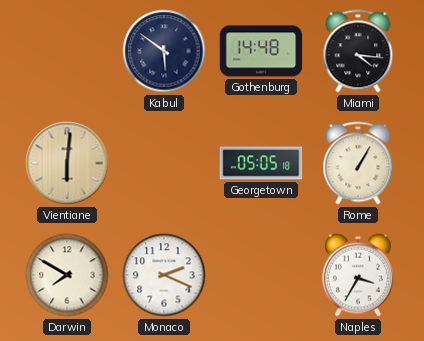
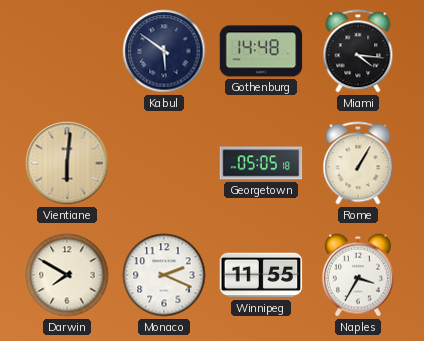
Winnipeg: none -> 11:55 (261, 275)
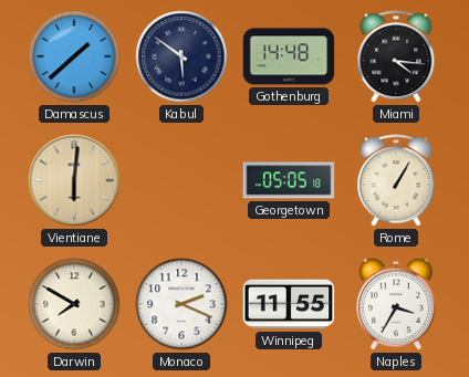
Damascus: none -> 1:38 (74, 56)
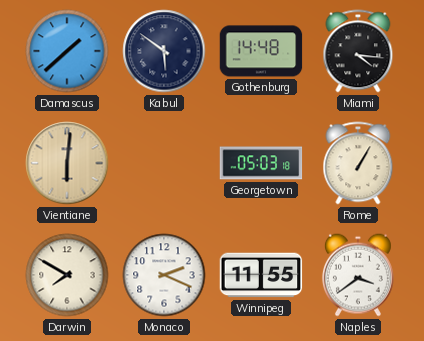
Georgetown: 05:05 -> 05:03 (261, 163)
Naples: 3:35 -> 3:39 (358, 275)
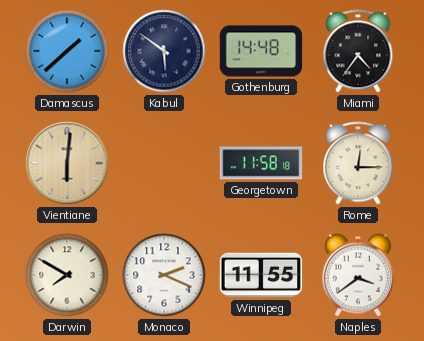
Miami: 4:16 -> 4:36 (358, 51)
Georgetown: 05:03 -> 11:58 (261, 163)
Rome: 1:05 -> 12:15 (358, 163)
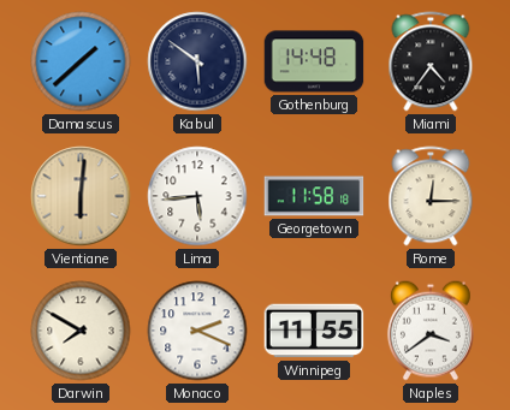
Lima: none -> 5:44 (197, 196)
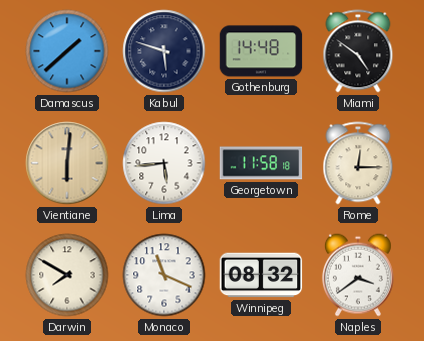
Kabul: 5:51 -> 5:48 (164, 51)
Miami: 4:36 -> 4:51 (358, 51)
Monaco: 2:19 -> 11:19 (164, 275)
Winnipeg: 11:55 -> 08:32 (261, 275)
